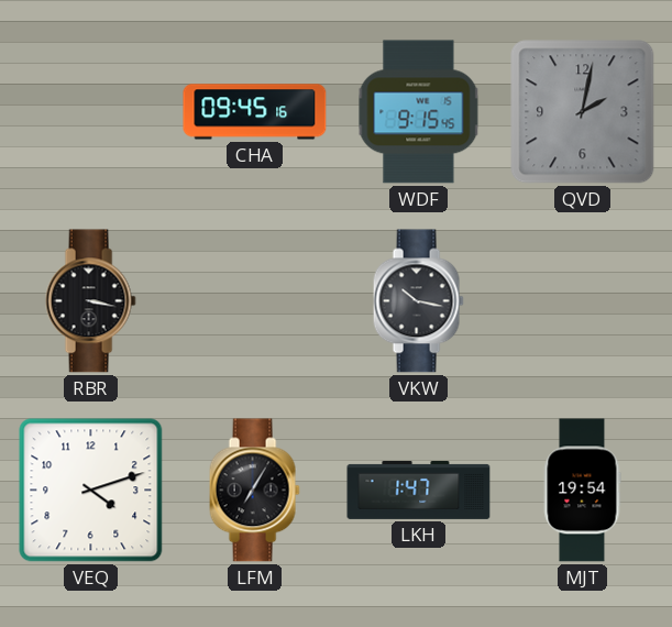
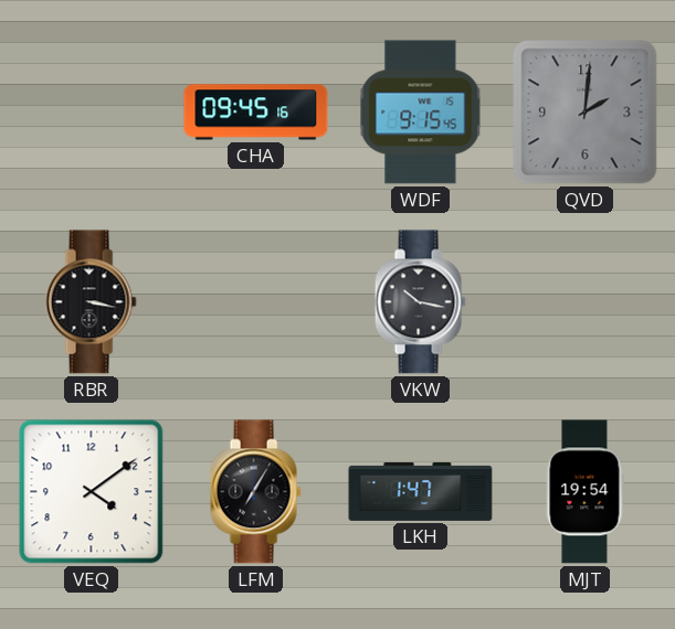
QVD: 2:02 -> 2:01 (586, 113)
VEQ: 4:12 -> 4:09 (92, 492)
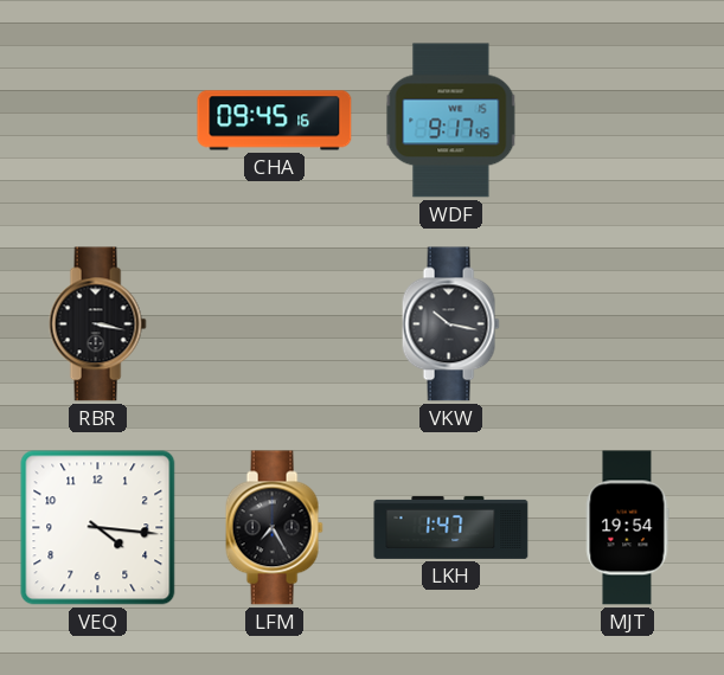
WDF: 9:15 -> 9:17 (451, 121)
QVD: 2:01 -> none (586, 113)
VEQ: 4:09 -> 4:16 (98, 528)
LFM: 7:05 -> 7:25 (274, 528)
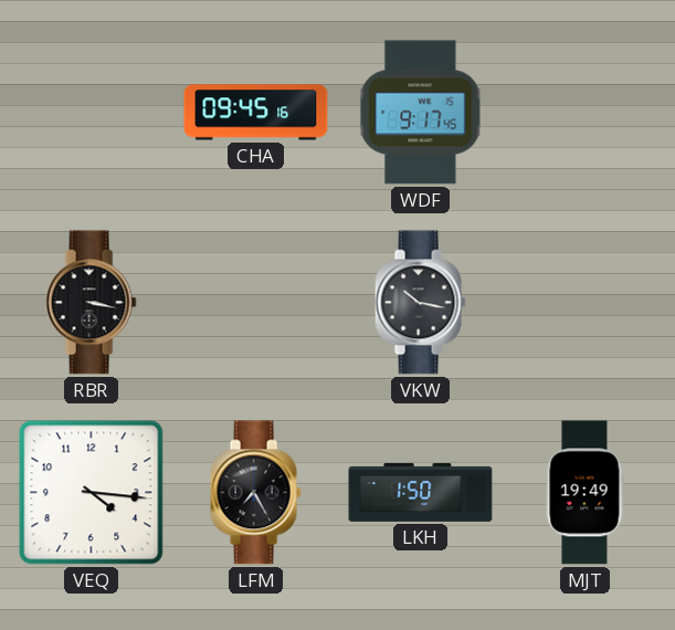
LKH: 1:47 -> 1:50 (421, 492)
MJT: 19:54 -> 19:49 (584, 493)
